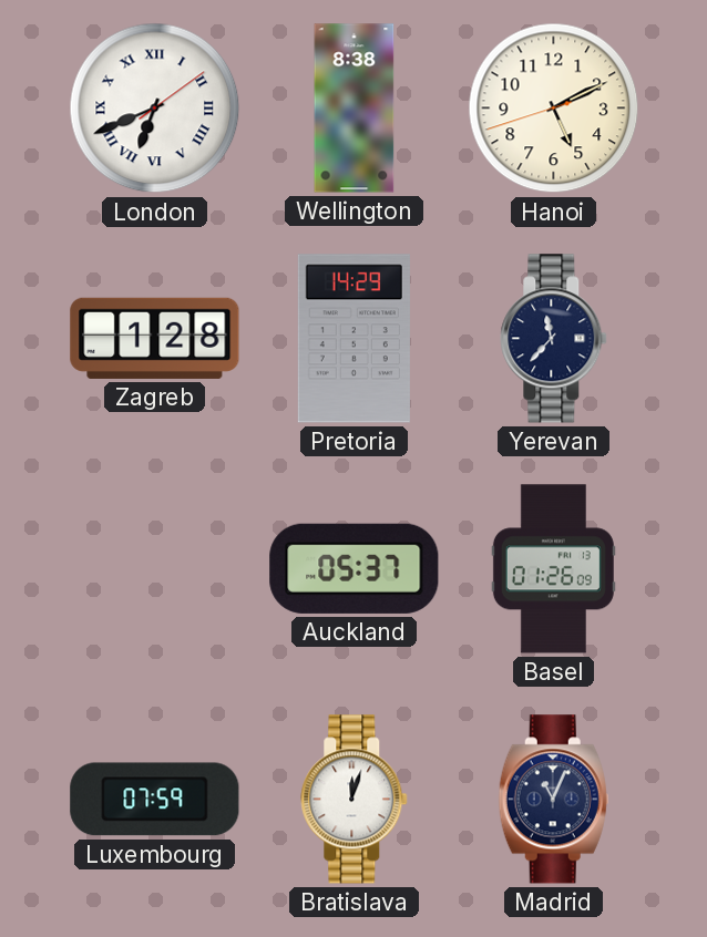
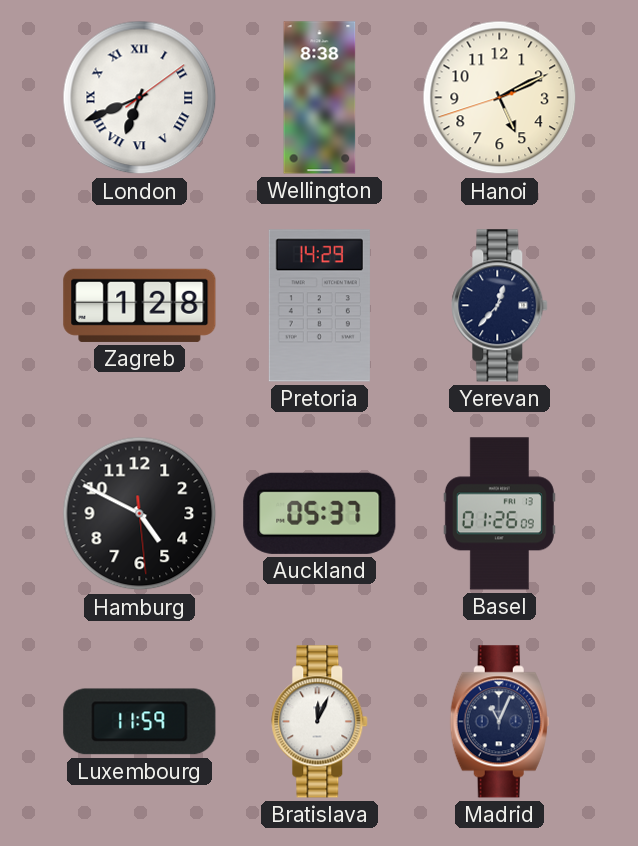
Yerevan: 11:37 -> 12:37 (500, 306)
Hamburg: none -> 4:49 (140, 514)
Luxembourg: 07:59 -> 11:59 (140, 722)
Bratislava: 12:03 -> 12:04 (320, 722)
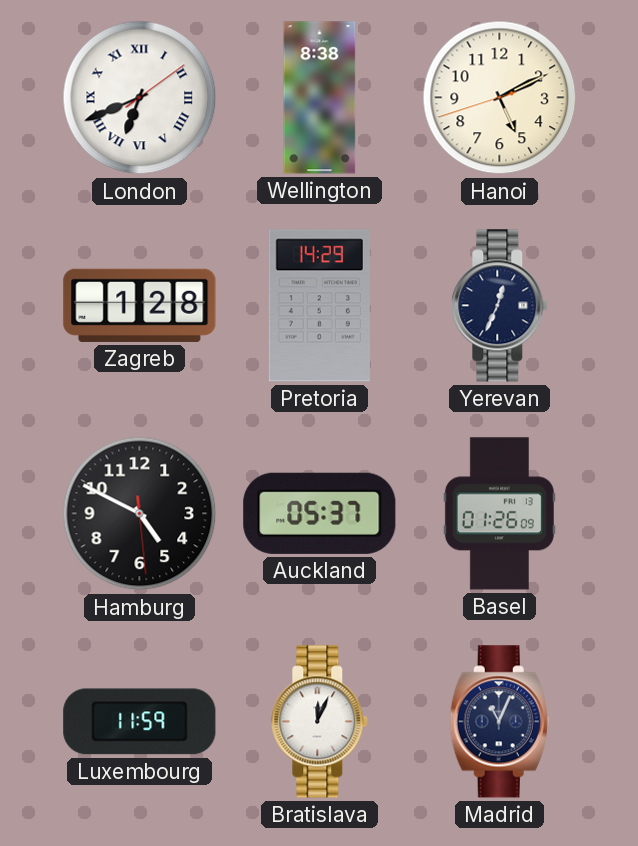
Yerevan: 12:37 -> 12:34 (500, 306)
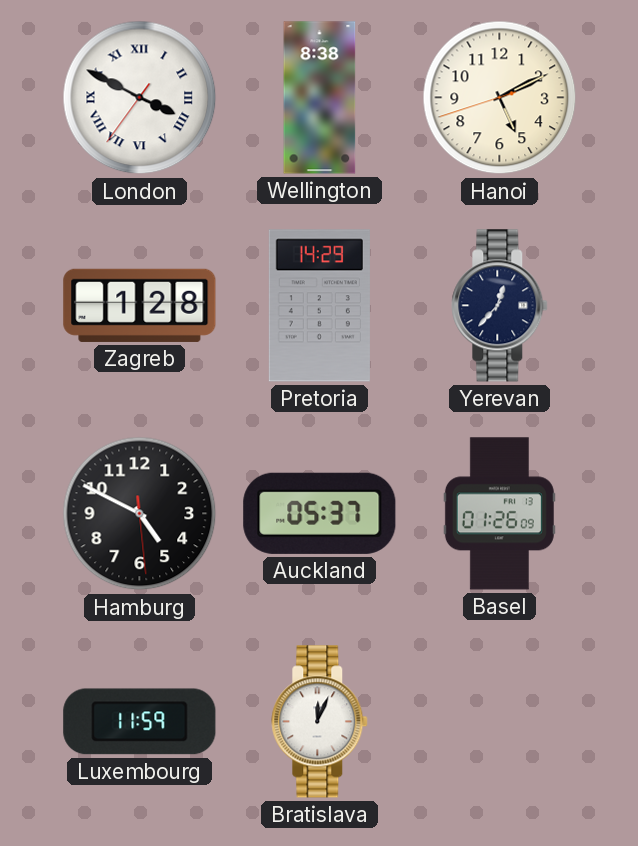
London: 6:41 -> 3:49 (140, 98)
Yerevan: 12:34 -> 12:37 (500, 306)
Madrid: 11:04 -> none (499, 722)
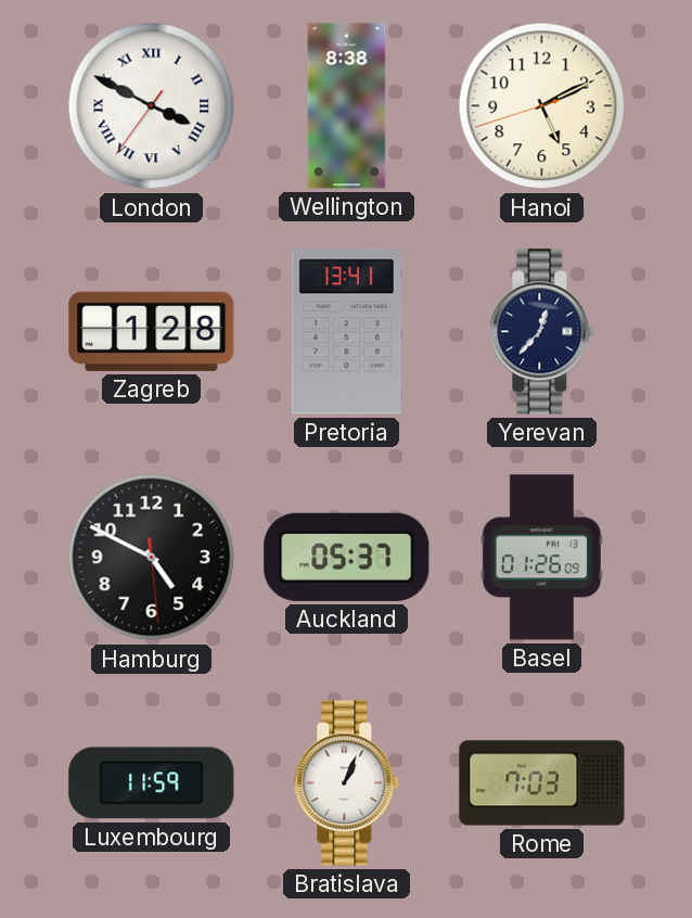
Pretoria: 14:29 -> 13:41 (346, 332)
Bratislava: 12:04 -> 1:04 (347, 783)
Rome: none -> 7:03 (542, 783)
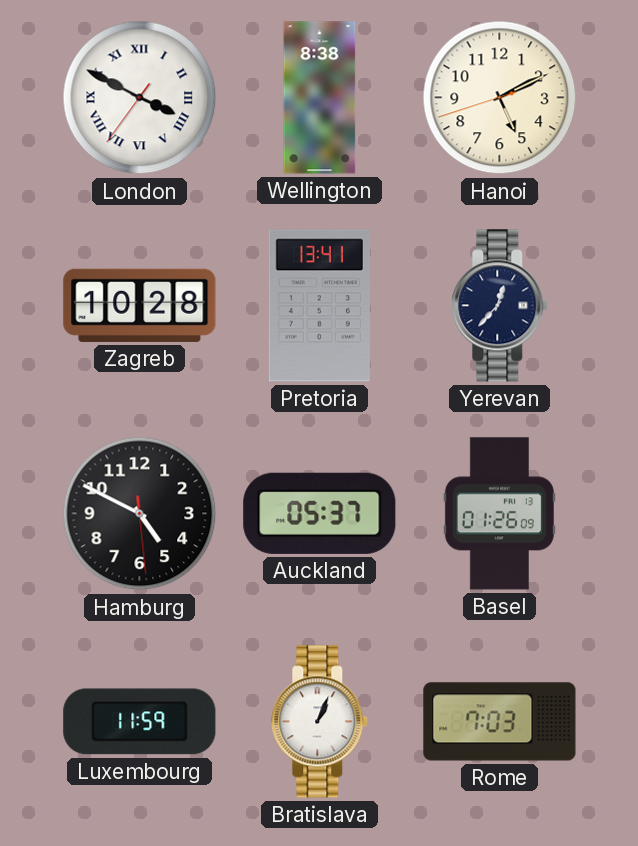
Zagreb: 1:28 -> 10:28 (140, 305)
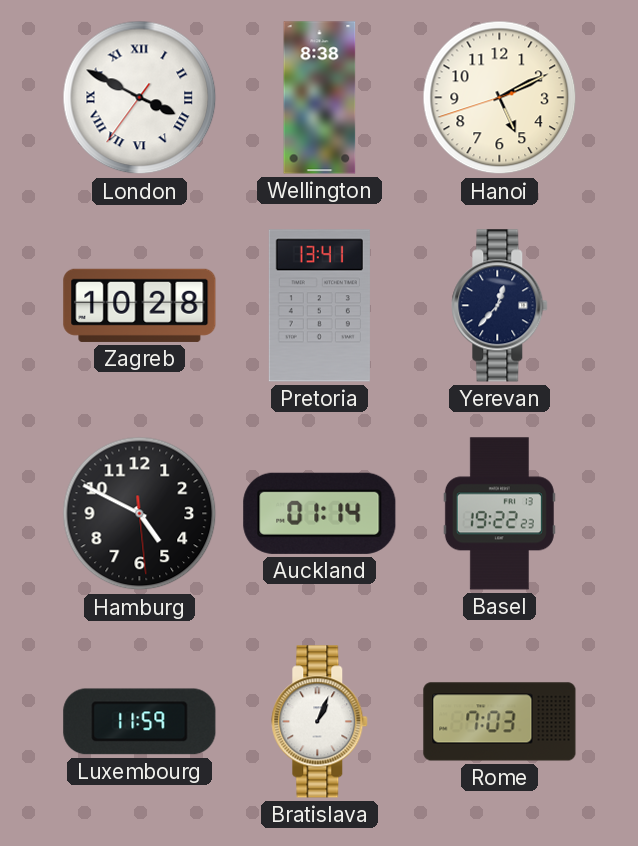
Auckland: 05:37 -> 01:14 (320, 513)
Basel: 01:26 -> 19:22 (499, 514)
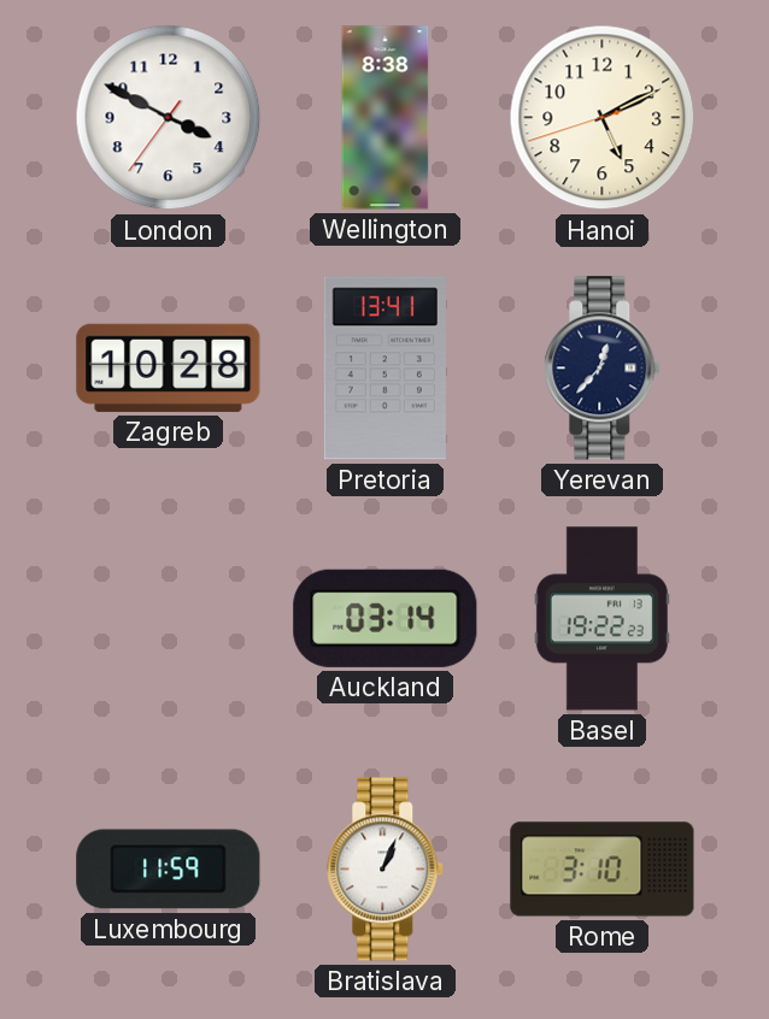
London numerals: Roman -> Arabic (169, 118)
Hamburg: 4:49 -> none (140, 514)
Auckland: 01:14 -> 03:14 (386, 618)
Rome: 7:03 -> 3:10 (603, 870)
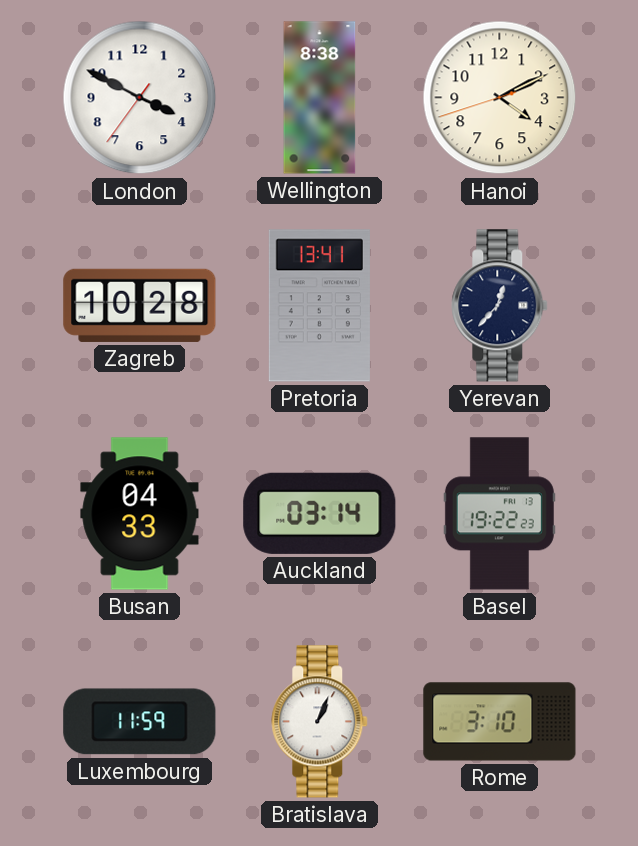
Hanoi: 5:10 -> 4:10 (500, 98)
Busan: none -> 04:33 (140, 514)
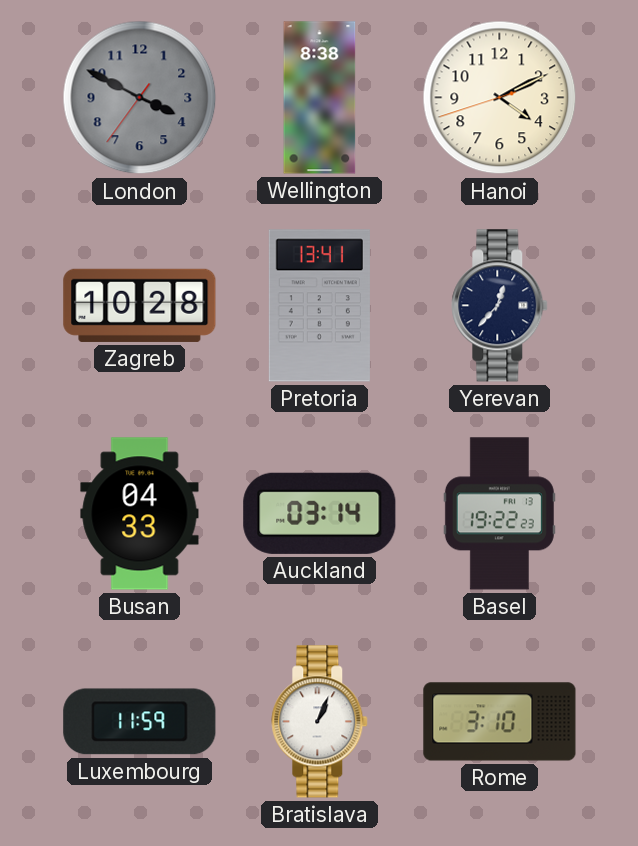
London dial: white -> grey (140, 98)
